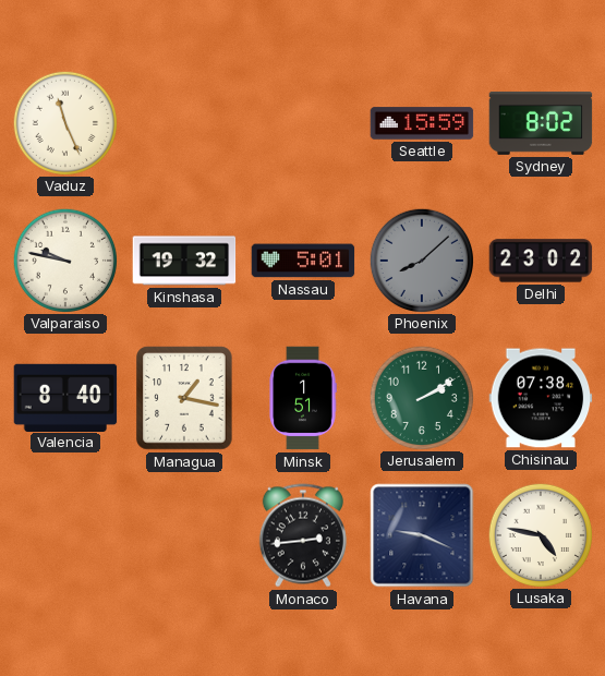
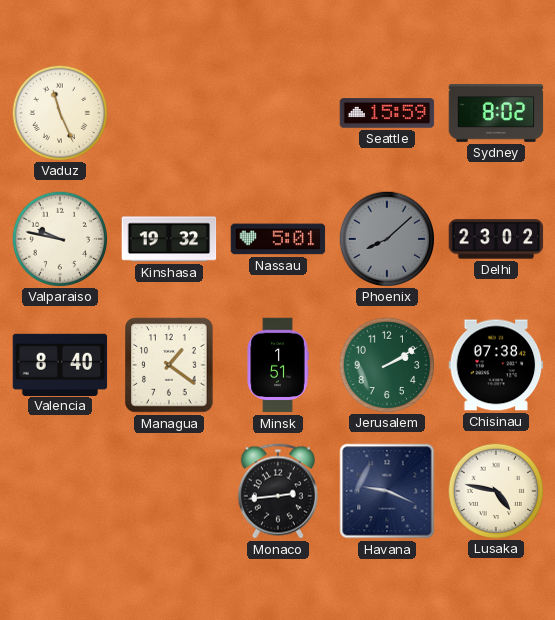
Managua: 1:17 -> 1:21 (169, 365)
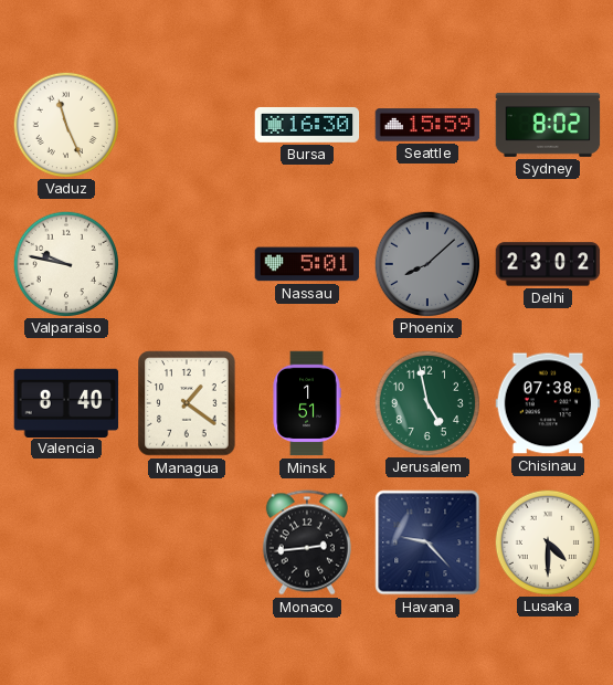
Bursa: none -> 16:30 (307, 125)
Kinshasa: 19:32 -> none (169, 239)
Jerusalem: 2:10 -> 4:58 (426, 402)
Havana: 9:19 -> 9:23 (427, 542)
Lusaka: 4:47 -> 4:30 (547, 541)
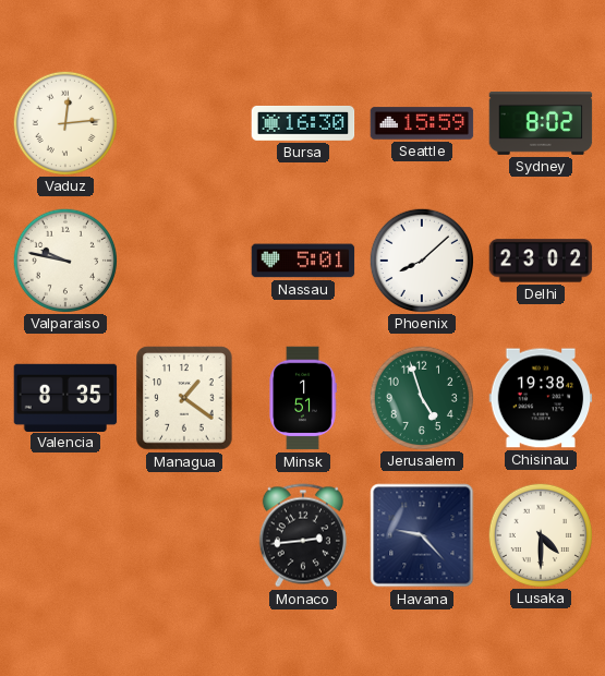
Vaduz: 11:26 -> 12:14 (64, 122)
Phoenix dial: grey -> white (421, 259)
Valencia: 8:40 -> 8:35 (65, 397)
Jerusalem: 4:58 -> 4:57 (421, 397)
Chisinau: 07:38 -> 19:38 (541, 398)
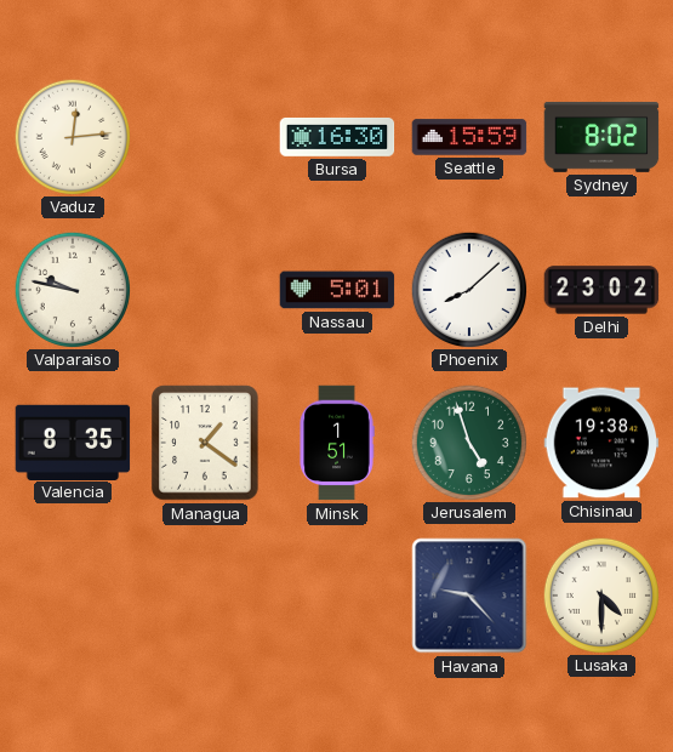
Monaco: 2:44 -> none (303, 535)
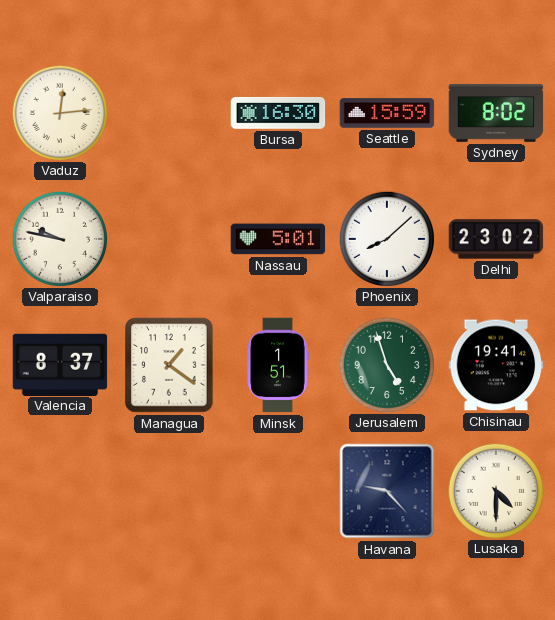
Valencia: 8:35 -> 8:37 (60, 364)
Chisinau: 19:38 -> 19:41 (496, 365)
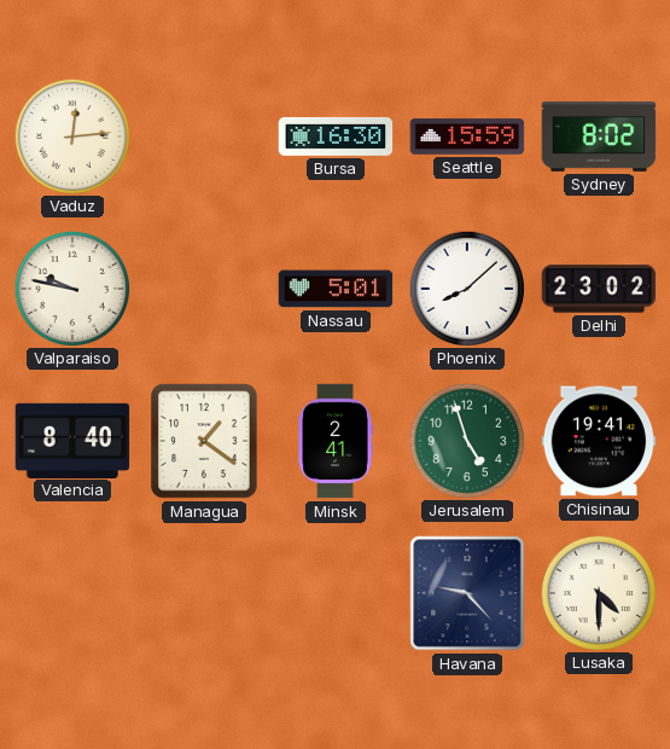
Valencia: 8:37 -> 8:40 (72, 440)
Minsk: 1:51 -> 2:41 (336, 441)
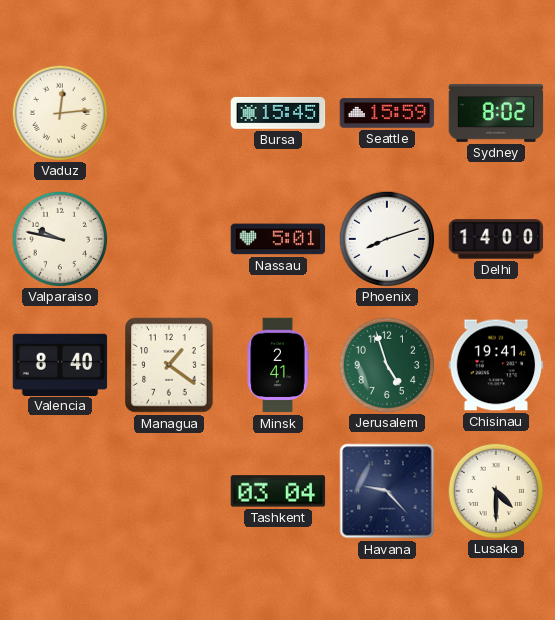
Bursa: 16:30 -> 15:45 (278, 113)
Phoenix: 8:08 -> 8:12 (386, 238)
Delhi: 23:02 -> 14:00 (496, 239)
Tashkent: none -> 03:04 (278, 491)
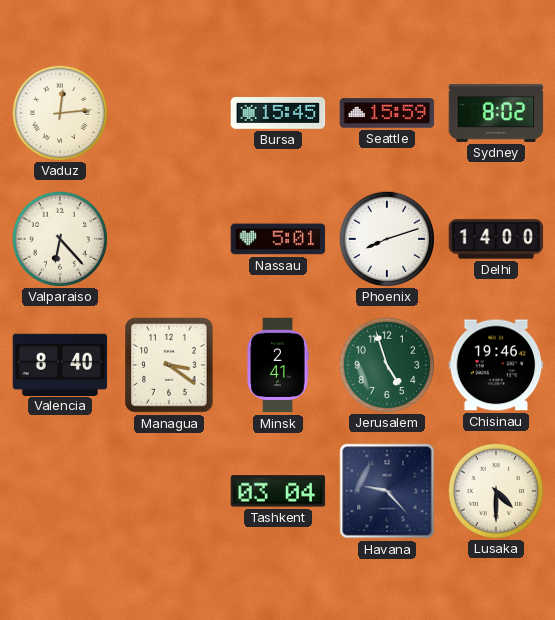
Valparaiso: 9:47 -> 6:23 (59, 238)
Managua: 1:21 -> 3:21 (169, 365)
Chisinau: 19:41 -> 19:46 (496, 365)
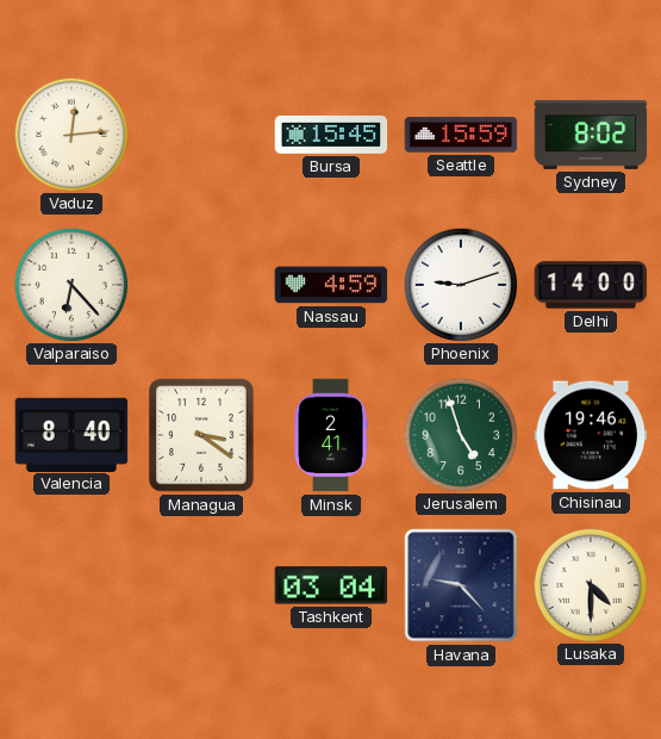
Nassau: 5:01 -> 4:59 (331, 285)
Phoenix: 8:12 -> 9:12 (460, 284)
